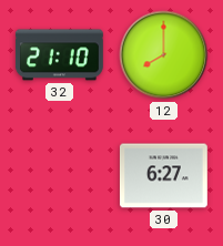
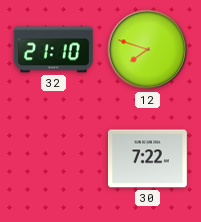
12: 8:00 -> 7:48 (148, 50)
30: 6:27 -> 7:22 (147, 159)
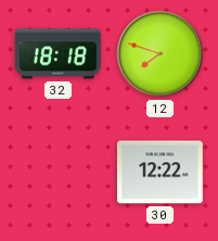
32: 21:10 -> 18:18 (57, 54)
30: 7:22 -> 12:22 (159, 173)
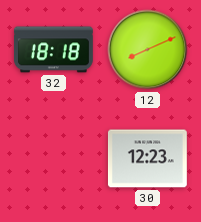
12: 7:48 -> 8:11 (148, 50)
30: 12:22 -> 12:23 (147, 159)
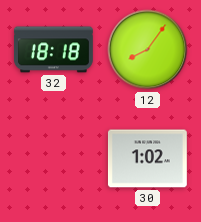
12: 8:11 -> 8:06 (148, 50)
30: 12:23 -> 1:02 (147, 159)
